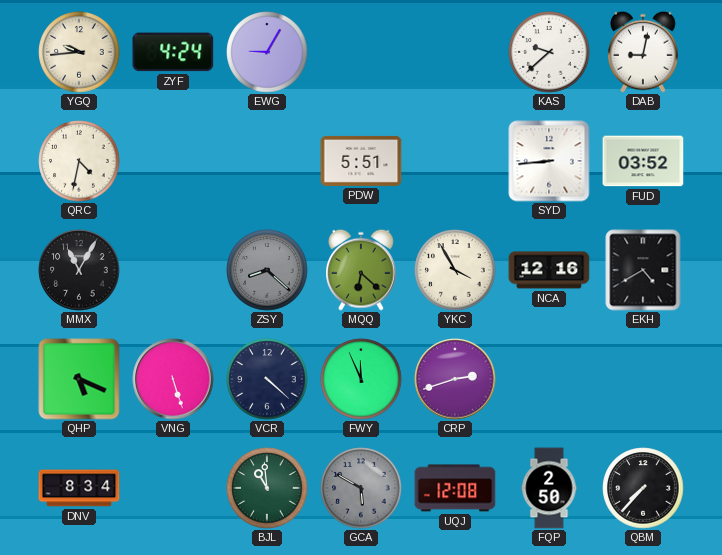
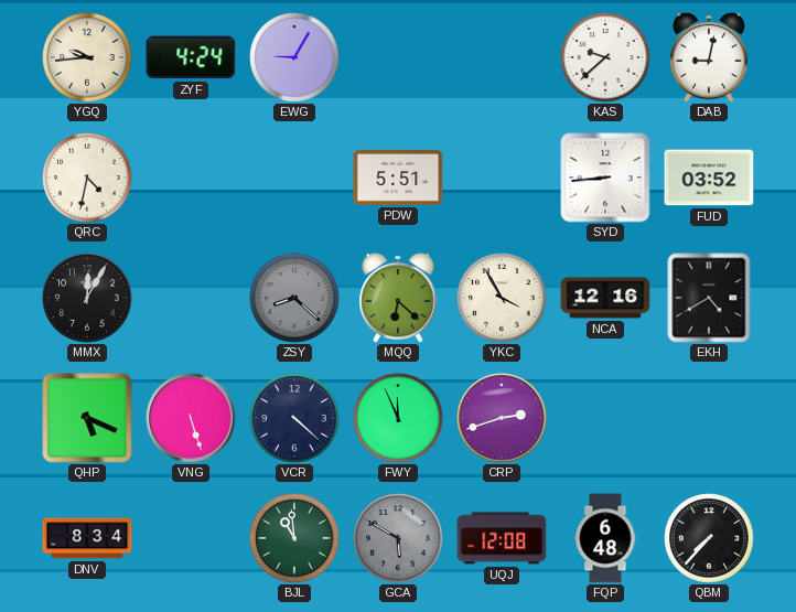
MMX: 11:05 -> 12:05 (87, 298)
FQP: 2:50 -> 6:48 (605, 538)
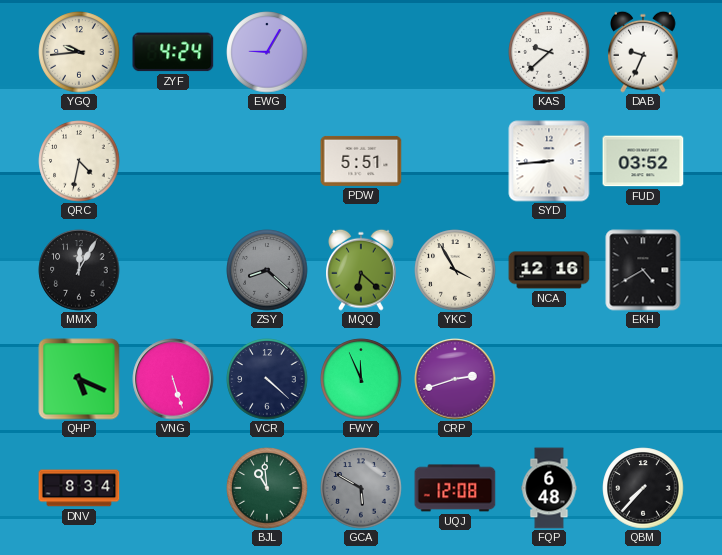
DAB: 9:02 -> 9:34 (643, 52)
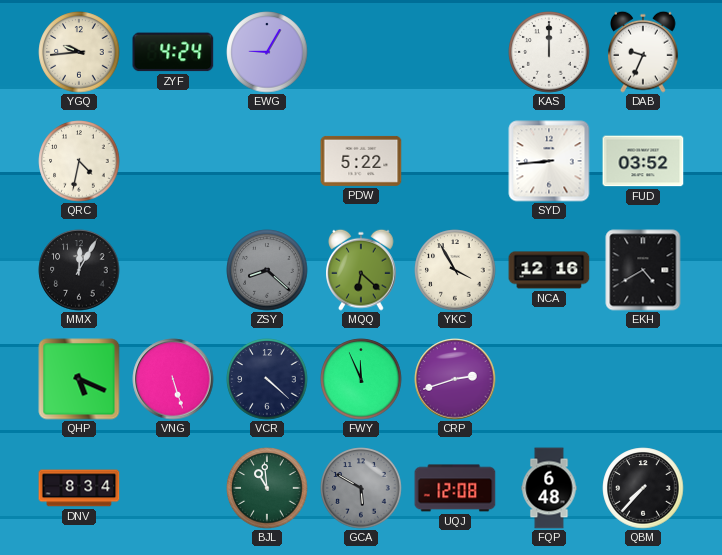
KAS: 9:38 -> 12:00 (549, 52)
PDW: 5:51 -> 5:22 (361, 161)
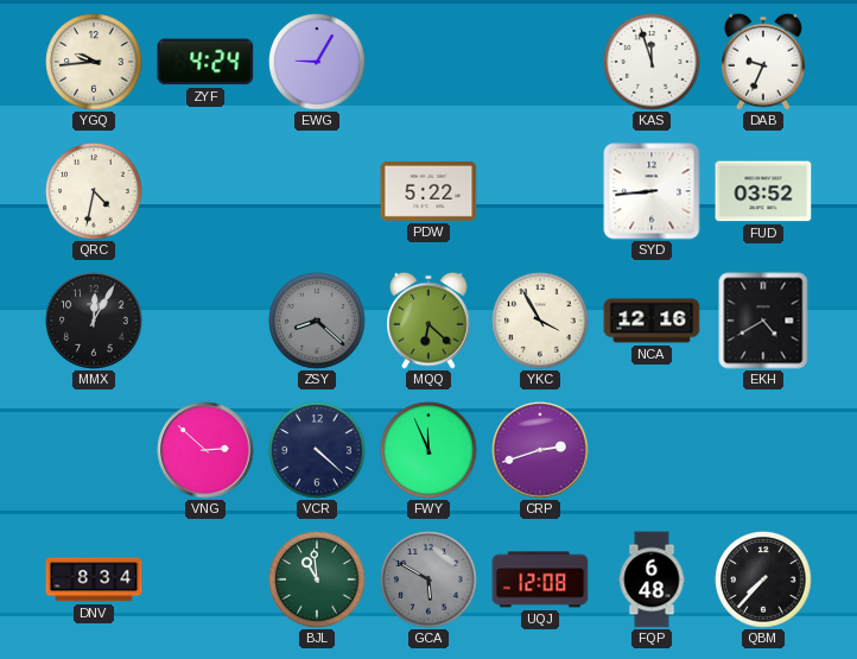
KAS: 12:00 -> 11:57 (652, 62)
QHP: 5:19 -> none (79, 379)
VNG: 5:27 -> 2:52 (205, 450)
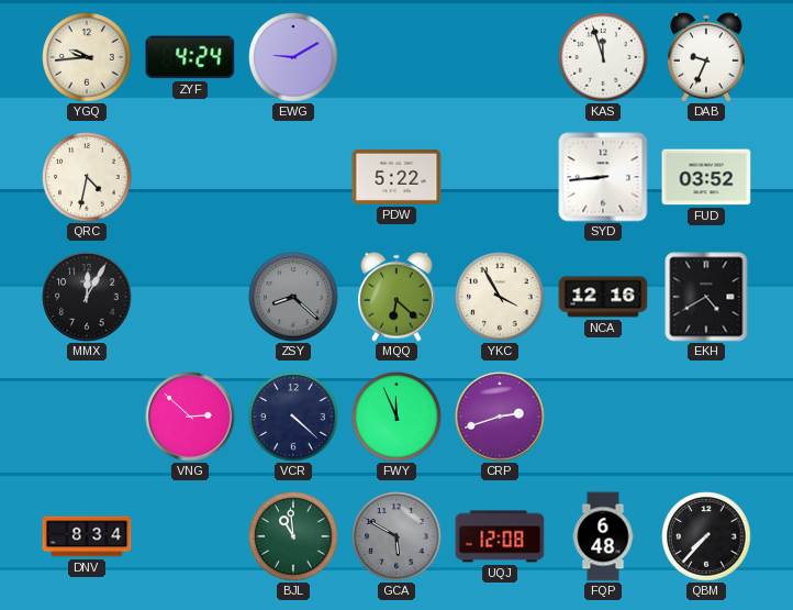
EWG: 9:05 -> 9:10 (293, 57)
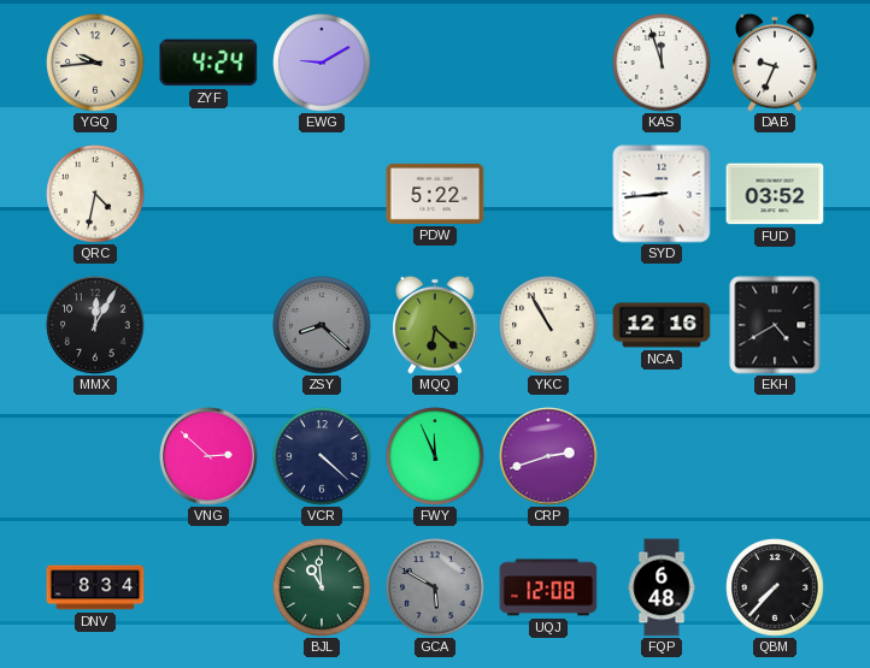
YKC: 3:55 -> 10:55 (548, 325)
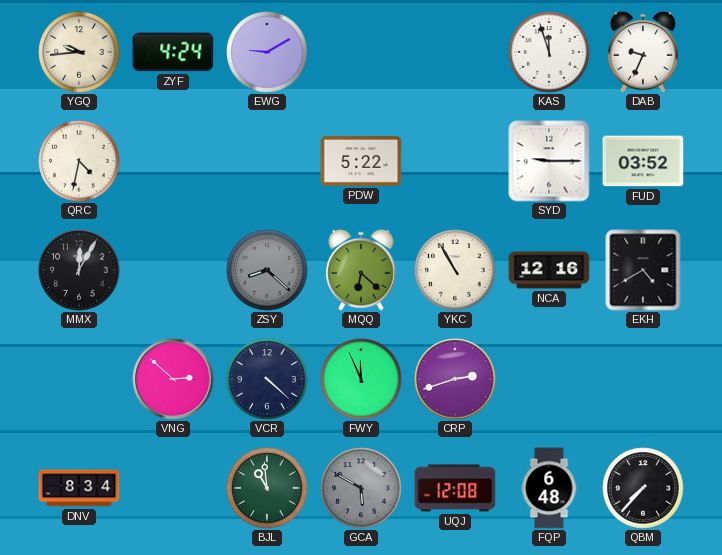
SYD: 8:44 -> 9:15 (549, 161)
